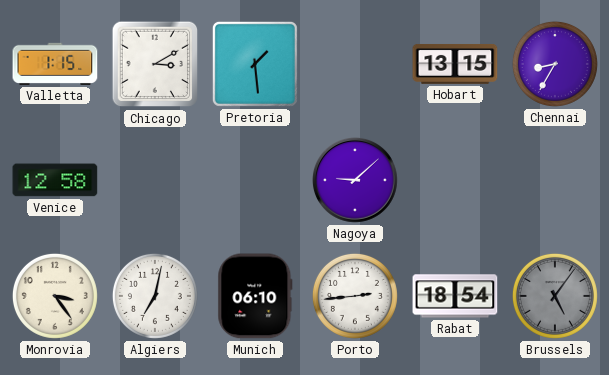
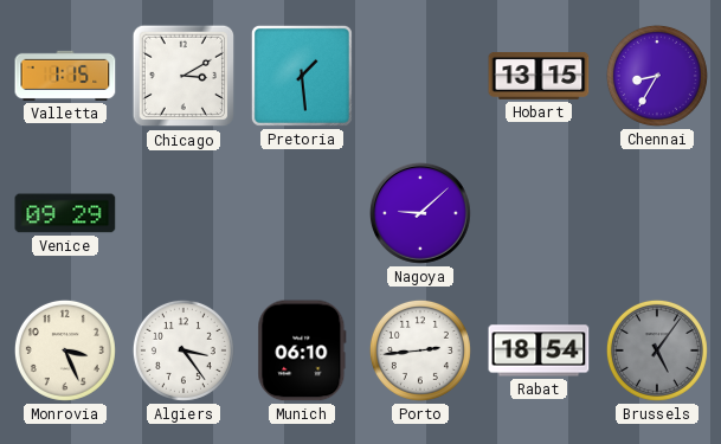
Venice: 12:58 -> 09:29 (65, 213)
Monrovia: 3:24 -> 3:26 (65, 350)
Algiers: 7:02 -> 3:24 (184, 350)
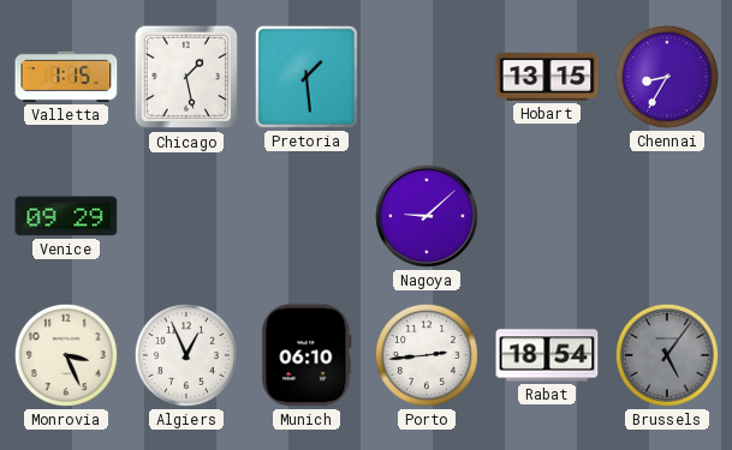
Chicago: 3:10 -> 1:28 (186, 77)
Algiers: 3:24 -> 12:56 (186, 355)
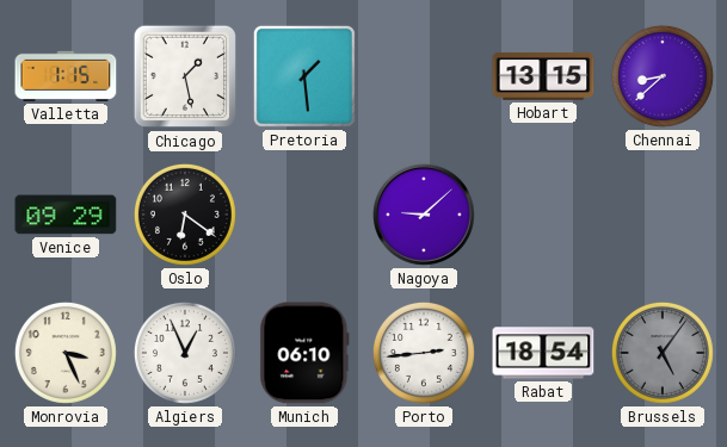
Chennai: 8:35 -> 8:38 (663, 76)
Oslo: none -> 6:21 (185, 215)
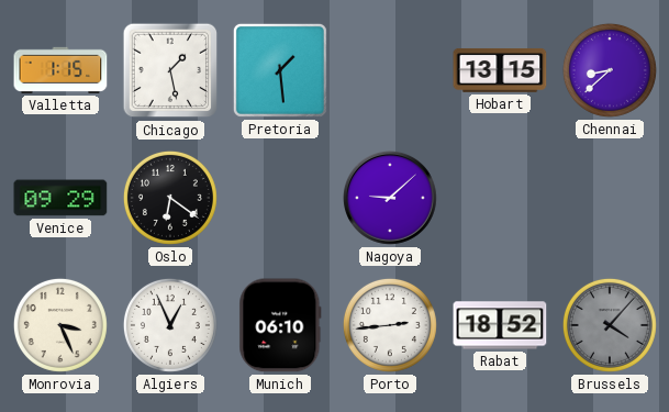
Rabat: 18:54 -> 18:52 (500, 325)
Brussels: 5:06 -> 4:07 (610, 325)
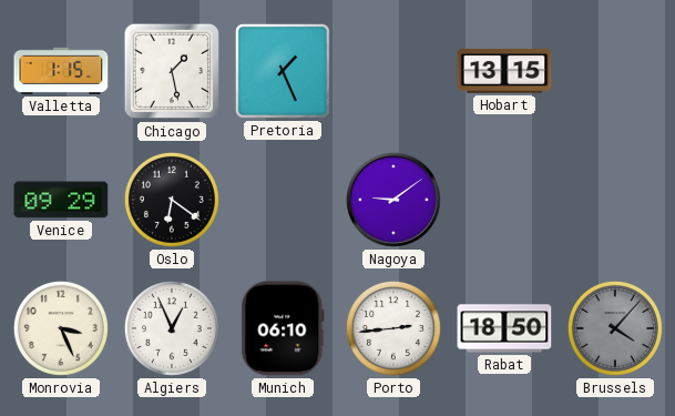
Pretoria: 1:29 -> 1:26 (283, 71)
Chennai: 8:38 -> none (610, 70)
Nagoya: 9:08 -> 9:09 (393, 200)
Rabat: 18:52 -> 18:50 (504, 328)
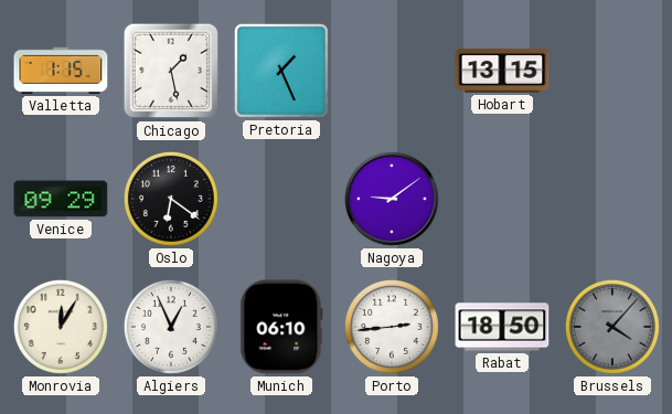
Monrovia: 3:26 -> 12:05 (61, 327)
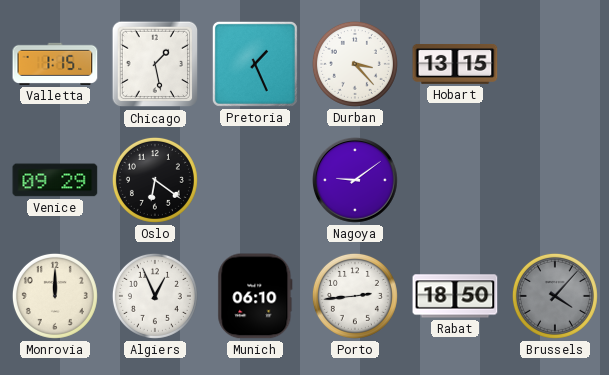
Durban: none -> 3:23 (355, 64)
Monrovia: 12:05 -> 12:00 (55, 296)
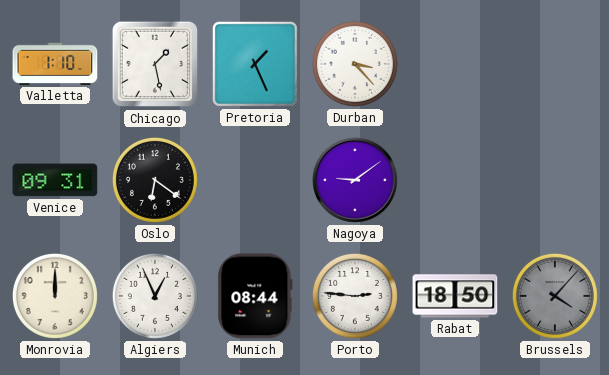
Valletta: 1:15 -> 1:10 (55, 64)
Hobart: 13:15 -> none (455, 64)
Venice: 09:29 -> 09:31 (55, 180)
Munich: 06:10 -> 08:44 (255, 296)
Porto: 2:44 -> 2:46 (355, 296)
